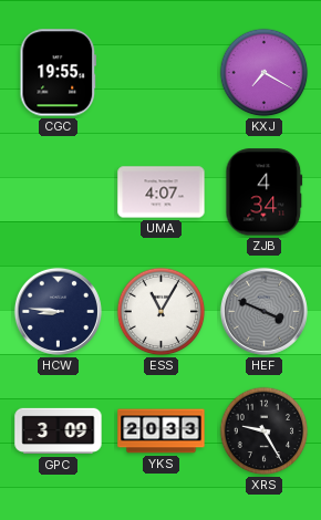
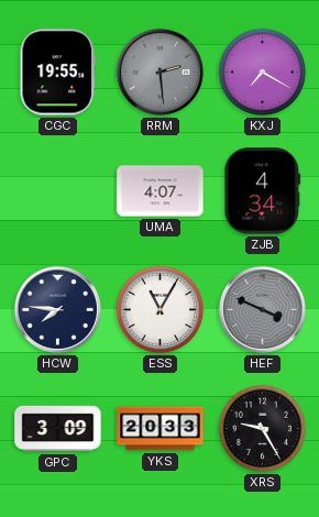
RRM: none -> 2:29 (159, 71)
HCW: 8:46 -> 7:46 (57, 309)
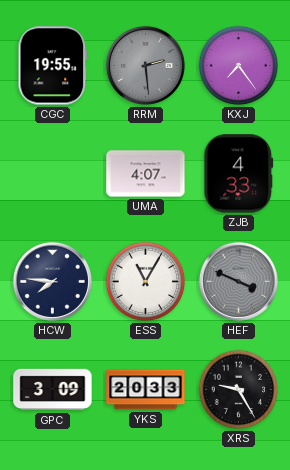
KXJ: 7:20 -> 7:24 (239, 66)
ZJB: 4:34 -> 4:33 (239, 174)
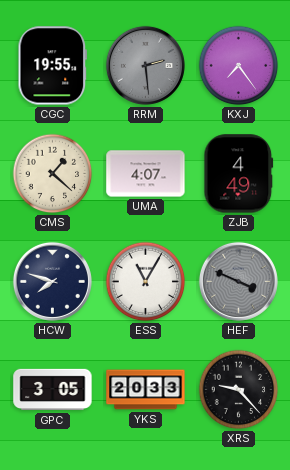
CMS: none -> 1:22 (53, 174)
ZJB: 4:33 -> 4:49 (239, 174)
HCW: 7:46 -> 7:48 (52, 281)
GPC: 3:09 -> 3:05 (53, 390)
XRS: 9:25 -> 9:23 (239, 390)
